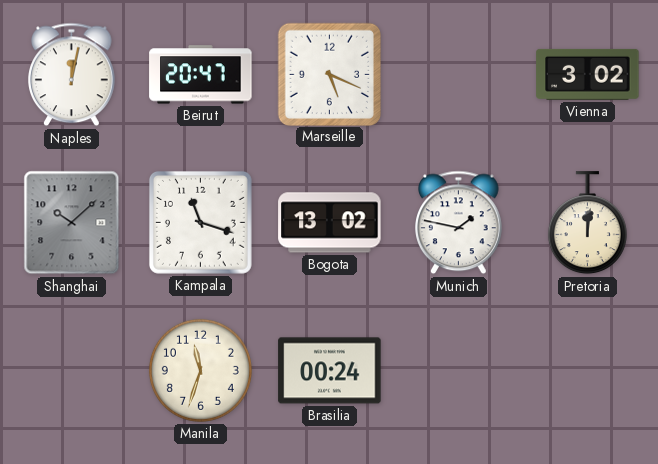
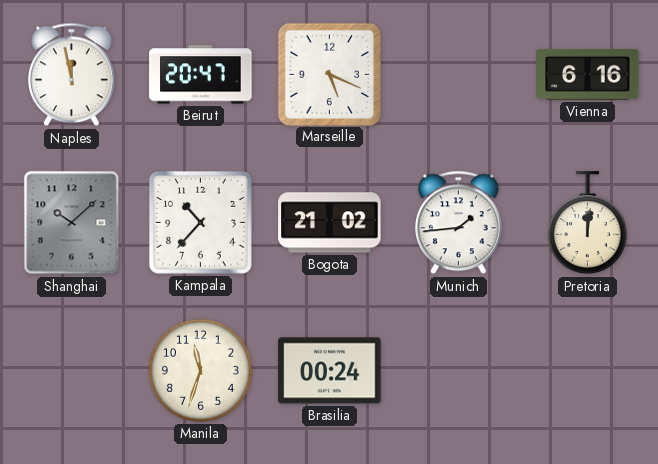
Naples: 12:02 -> 11:58 (72, 75)
Vienna: 3:02 -> 6:16 (588, 74)
Kampala: 11:18 -> 10:37 (200, 222)
Bogota: 13:02 -> 21:02 (330, 223)
Munich: 1:47 -> 1:44 (459, 223)
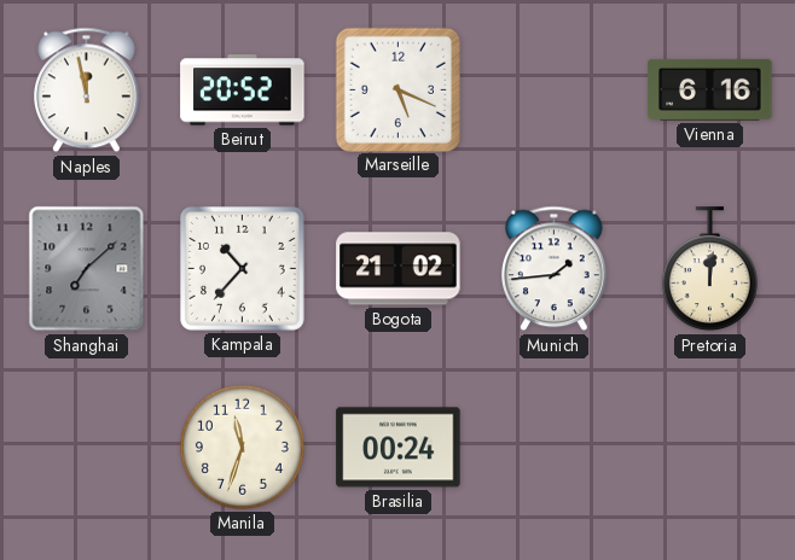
Beirut: 20:47 -> 20:52 (243, 91)
Shanghai: 10:08 -> 7:08 (87, 269)
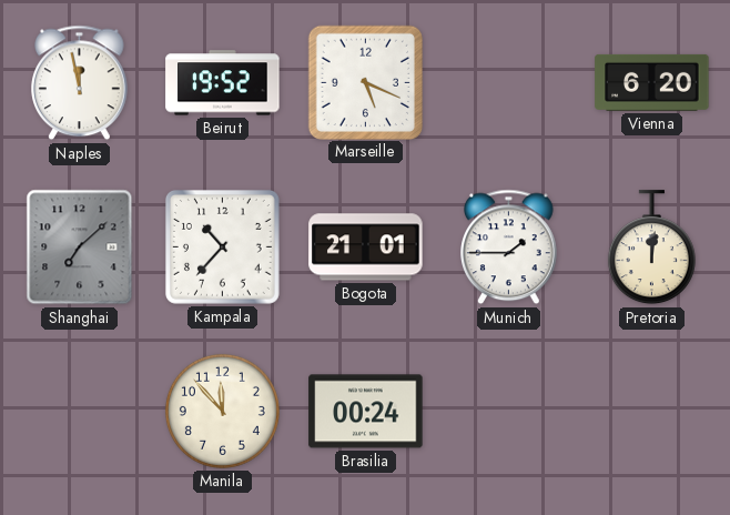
Beirut: 20:52 -> 19:52 (223, 83)
Vienna: 6:16 -> 6:20 (652, 82)
Bogota: 21:02 -> 21:01 (366, 248)
Munich: 1:44 -> 1:45 (509, 248)
Manila: 11:33 -> 11:53 (222, 411)
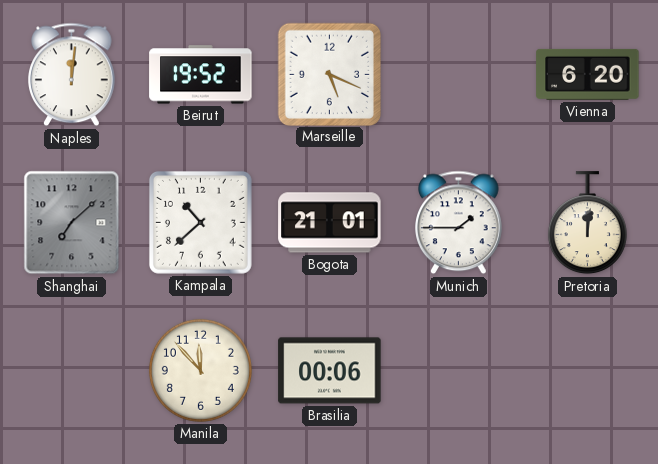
Naples: 11:58 -> 12:01 (72, 75)
Kampala: 10:37 -> 10:38 (200, 222)
Brasilia: 00:24 -> 00:06 (330, 371)
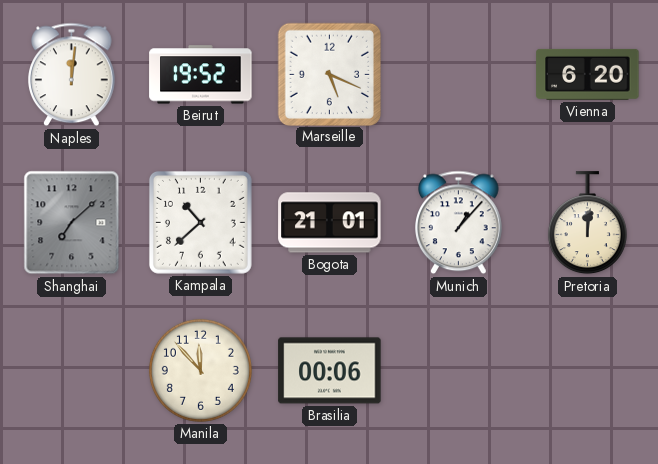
Munich: 1:45 -> 1:07 (459, 223)
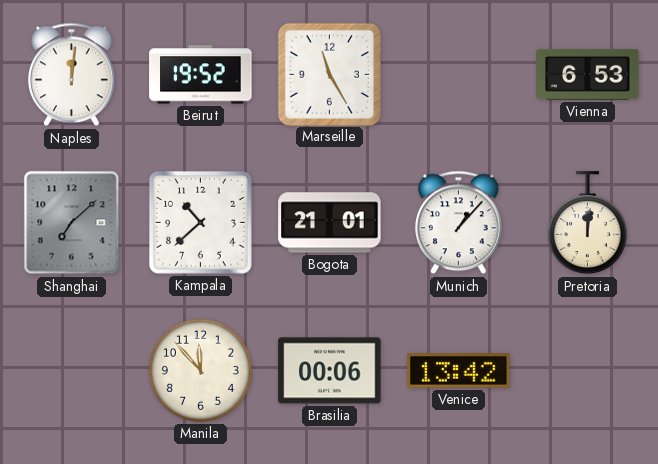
Marseille: 5:19 -> 11:25 (329, 74)
Vienna: 6:20 -> 6:53 (588, 74)
Venice: none -> 13:42 (459, 371)
